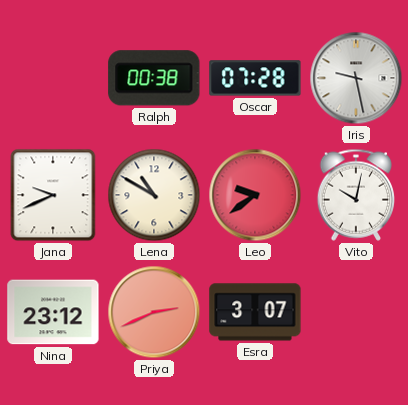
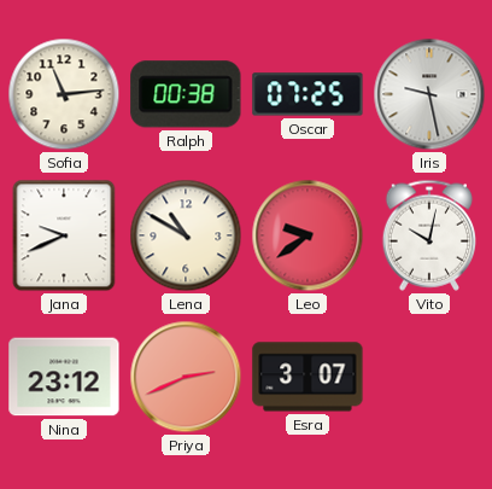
Sofia: none -> 11:14 (64, 94)
Oscar: 07:28 -> 07:25 (307, 94)
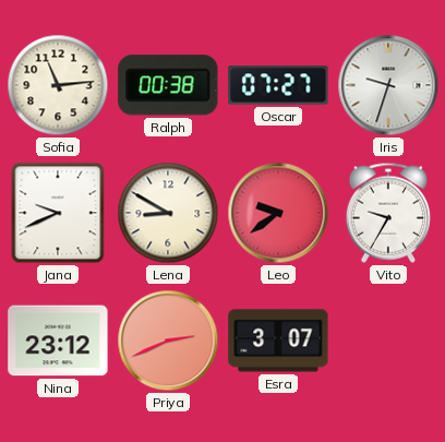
Oscar: 07:25 -> 07:27 (278, 85)
Iris: 9:28 -> 9:33 (388, 85)
Lena: 10:50 -> 8:50 (168, 213)
Vito: 10:02 -> 9:35 (387, 213)
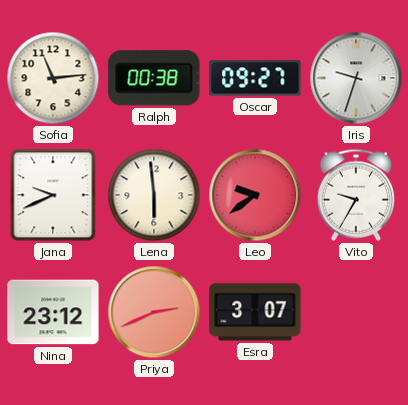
Oscar: 07:27 -> 09:27 (255, 78)
Lena: 8:50 -> 5:59 (154, 195)
